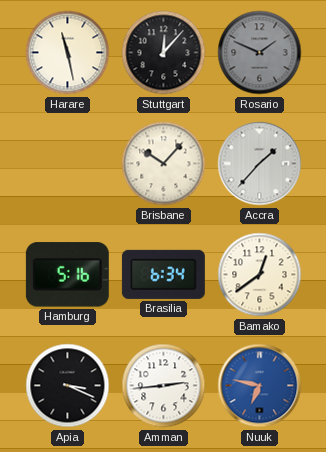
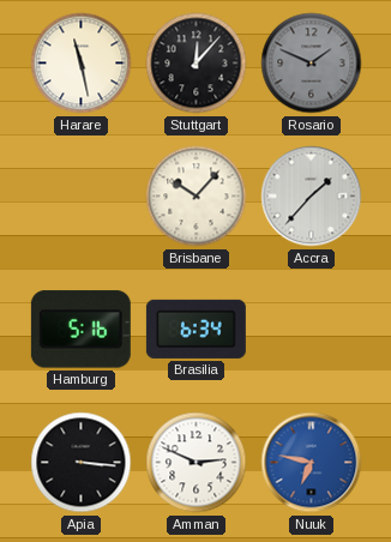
Bamako: 12:39 -> none (260, 275)
Apia: 3:19 -> 3:16 (82, 463)
Amman: 2:44 -> 2:49 (197, 463)
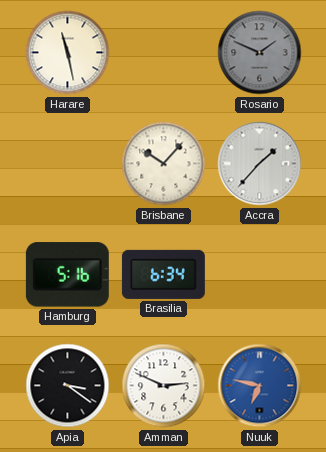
Stuttgart: 12:07 -> none (197, 64)
Apia: 3:16 -> 3:21 (68, 386)
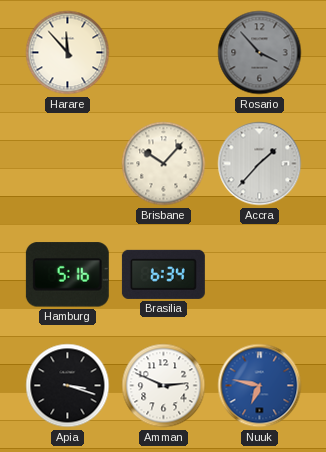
Harare: 11:28 -> 11:53 (68, 53)
Rosario: 1:49 -> 3:53 (260, 53)
Apia: 3:21 -> 3:18 (68, 386)
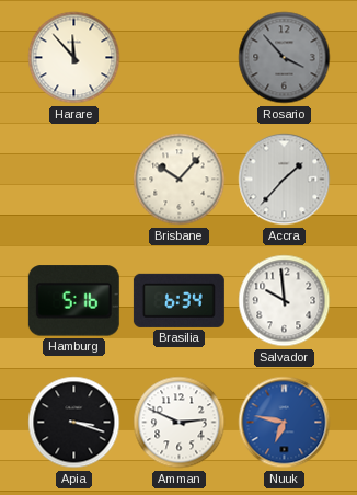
Salvador: none -> 9:59 (285, 301)
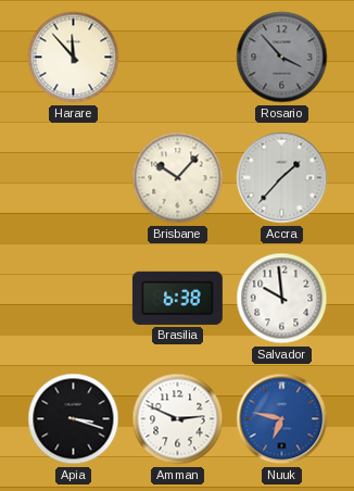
Hamburg: 5:16 -> none (73, 301)
Brasilia: 6:34 -> 6:38 (177, 298)
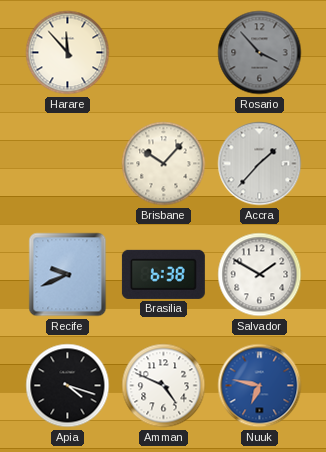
Recife: none -> 9:41 (68, 275)
Salvador: 9:59 -> 1:50 (260, 275)
Apia: 3:18 -> 4:18 (68, 386)
Amman: 2:49 -> 4:49 (164, 386)
